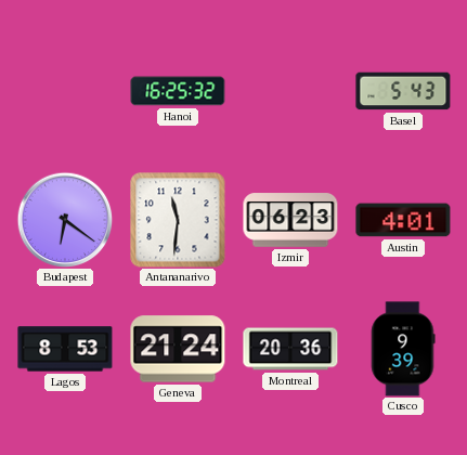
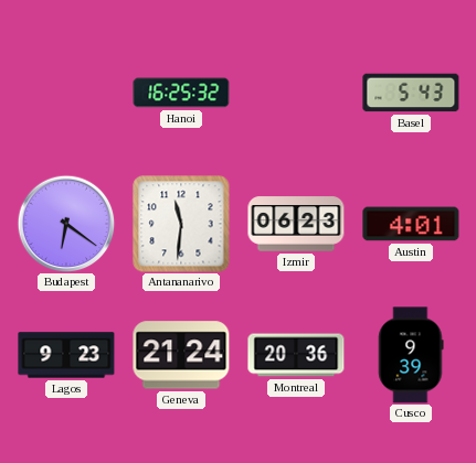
Lagos: 8:53 -> 9:23 (66, 355)
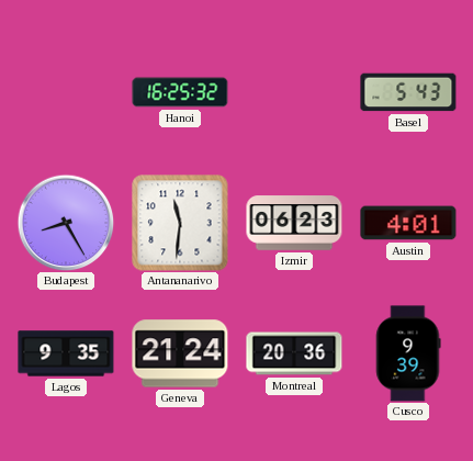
Budapest: 6:21 -> 8:25 (66, 223)
Lagos: 9:23 -> 9:35 (66, 353)
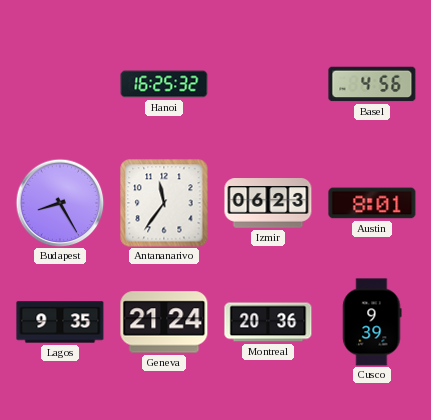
Basel: 5:43 -> 4:56 (372, 84)
Antananarivo: 11:31 -> 11:36 (164, 203)
Austin: 4:01 -> 8:01 (372, 203)
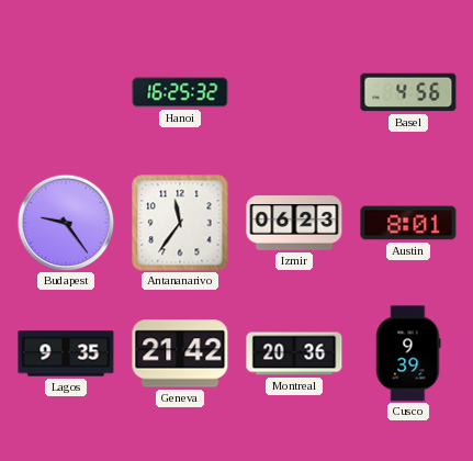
Budapest: 8:25 -> 9:24 (66, 223)
Geneva: 21:24 -> 21:42 (180, 353)
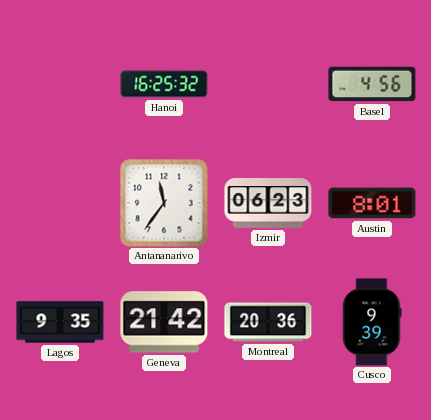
Budapest: 9:24 -> none (66, 223)
